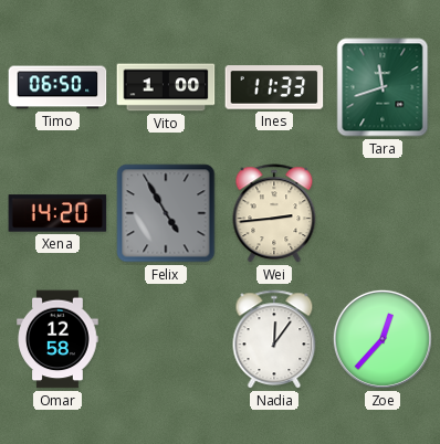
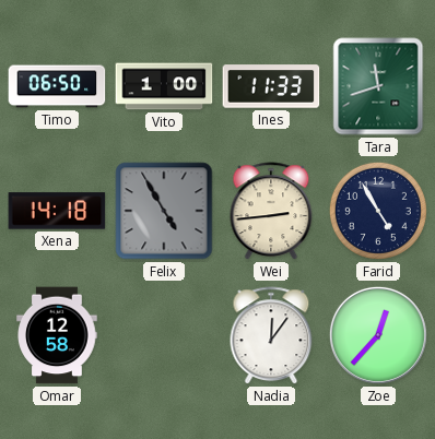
Xena: 14:20 -> 14:18 (57, 211)
Farid: none -> 4:55 (378, 211)
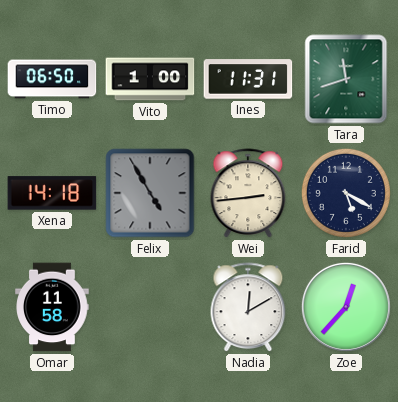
Ines: 11:33 -> 11:31 (248, 79)
Farid: 4:55 -> 5:20 (346, 193)
Omar: 12:58 -> 11:58 (52, 307)
Nadia: 12:06 -> 12:10 (248, 308)
